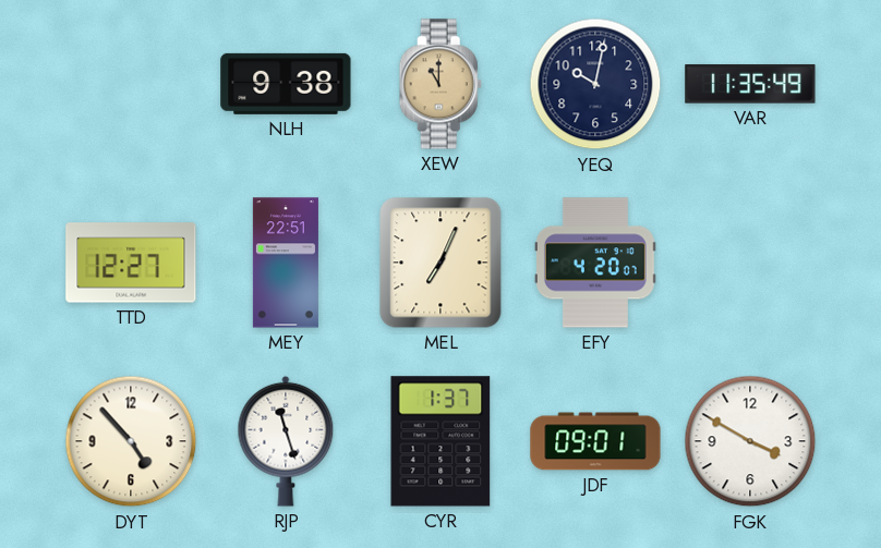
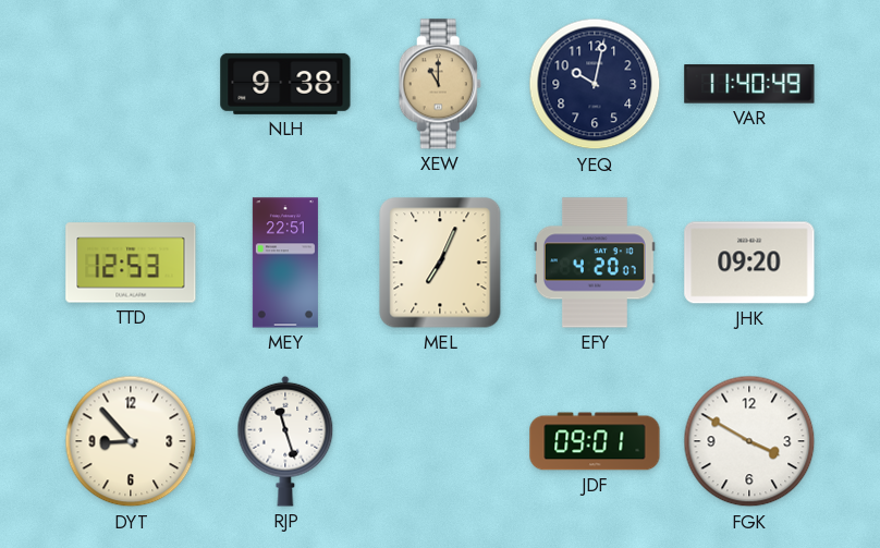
VAR: 11:35 -> 11:40 (749, 84)
TTD: 12:27 -> 12:53 (131, 263)
JHK: none -> 09:20 (749, 263)
DYT: 4:53 -> 8:53 (131, 441)
CYR: 1:37 -> none (440, 441)
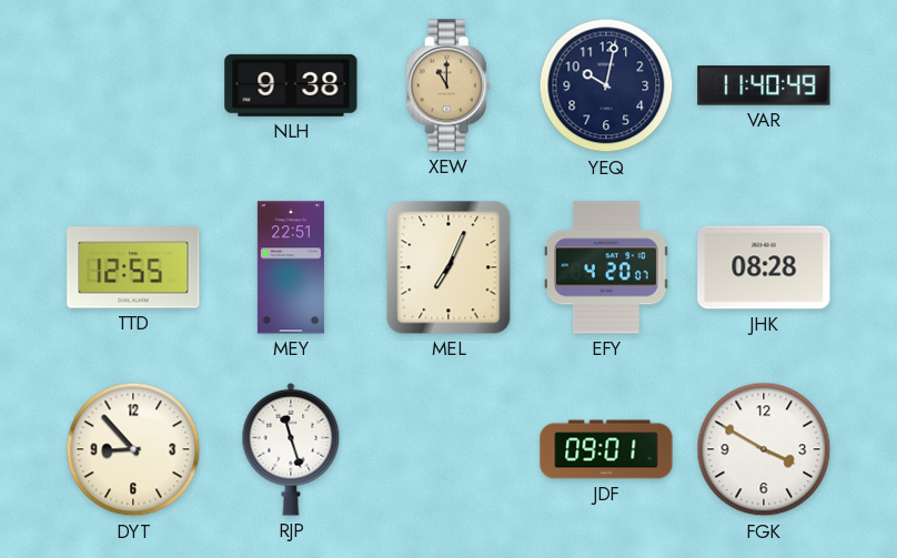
TTD: 12:53 -> 12:55 (133, 267)
JHK: 09:20 -> 08:28 (764, 267)
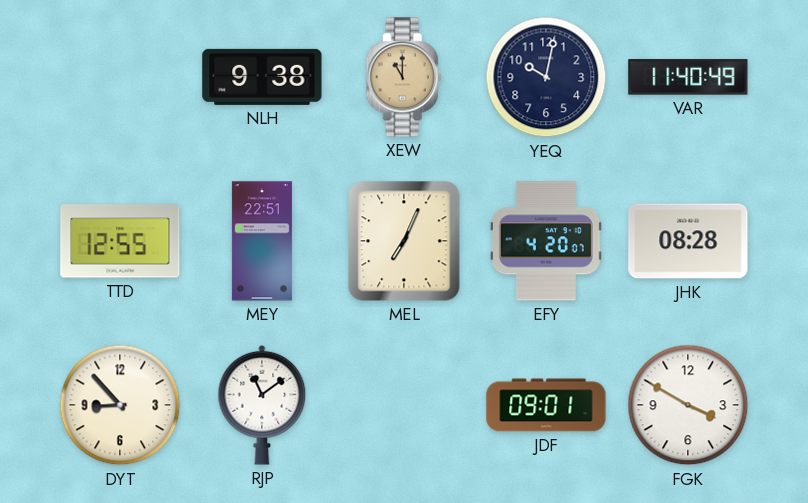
RJP: 11:27 -> 11:09 (262, 405)
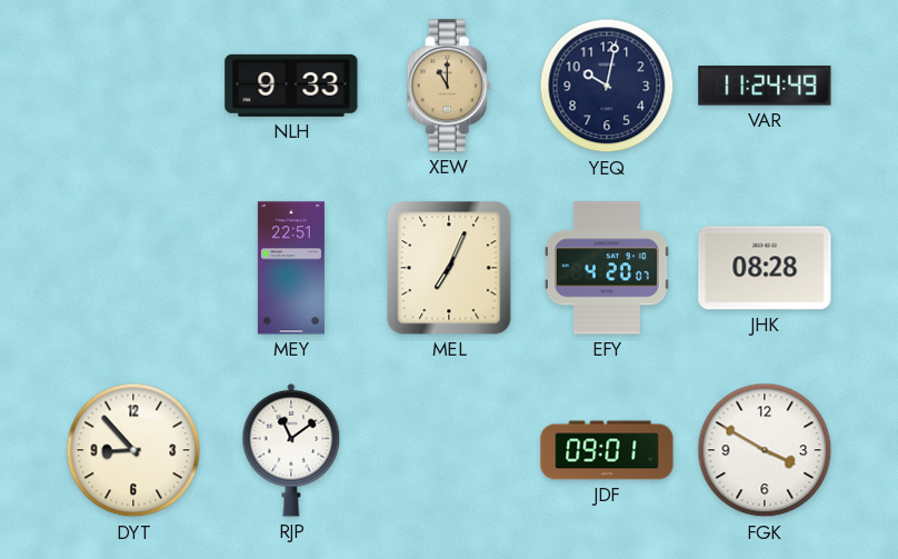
NLH: 9:38 -> 9:33 (291, 86)
VAR: 11:40 -> 11:24 (765, 86)
TTD: 12:55 -> none (120, 241)
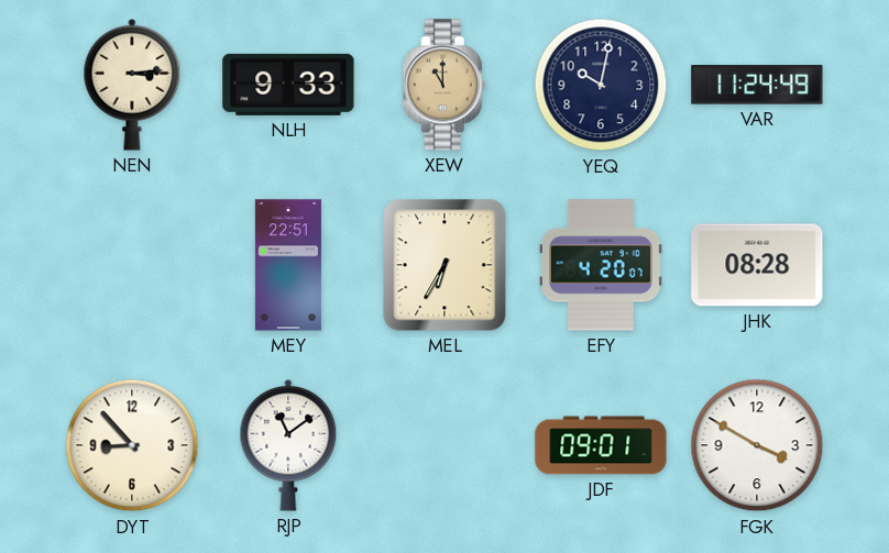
NEN: none -> 3:14 (132, 85)
MEL: 7:04 -> 6:35 (444, 265)
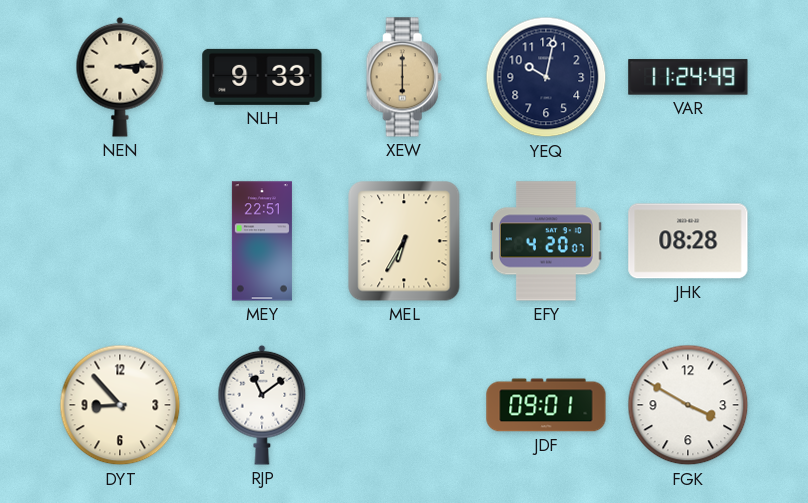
XEW: 11:00 -> 6:00 (404, 77)
